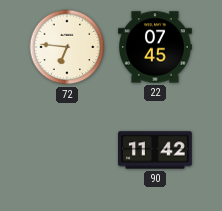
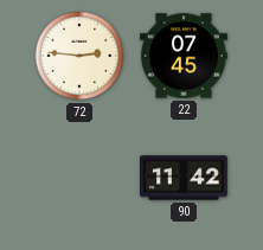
72: 6:46 -> 2:46 (79, 56)
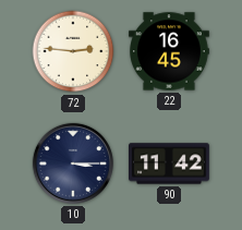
22: 07:45 -> 16:45 (170, 51)
10: none -> 3:15 (73, 164)
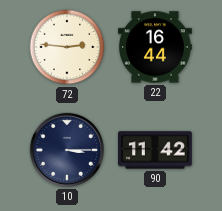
22: 16:45 -> 16:44 (156, 47)
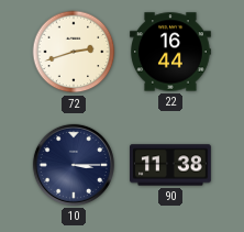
72: 2:46 -> 2:42 (74, 52)
90: 11:42 -> 11:38 (171, 165)
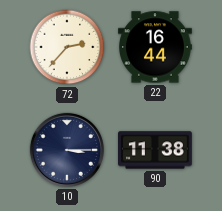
72: 2:42 -> 2:37 (67, 47)
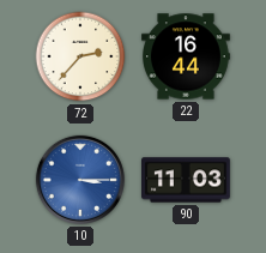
10 dial: navy -> blue (80, 180)
90: 11:38 -> 11:03 (187, 180)
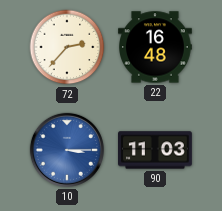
22: 16:44 -> 16:48 (156, 47)
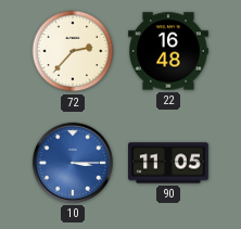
90: 11:03 -> 11:05 (169, 163)
